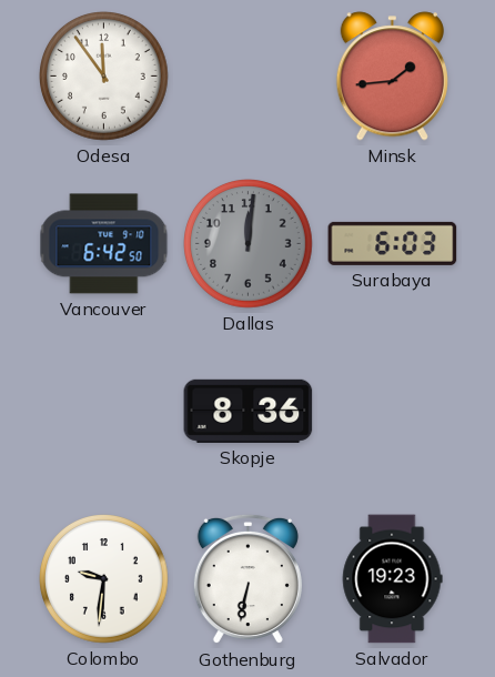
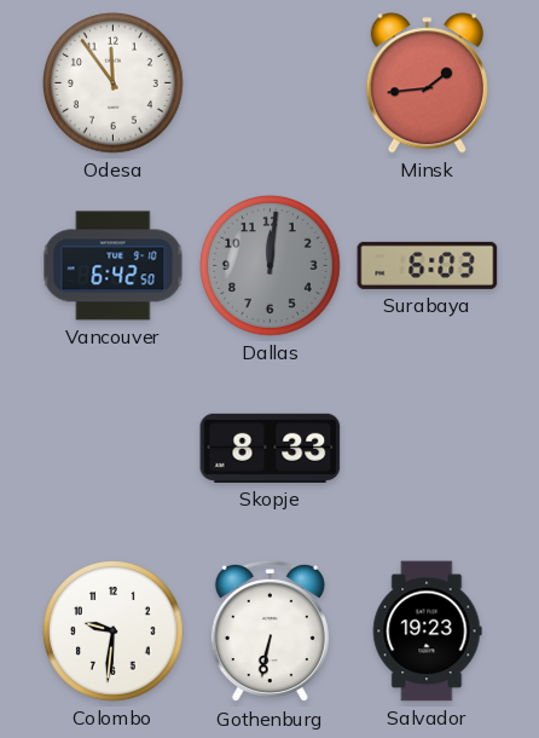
Skopje: 8:36 -> 8:33 (271, 448)
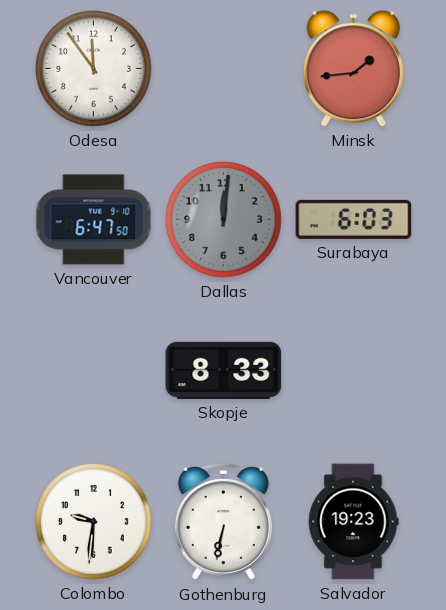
Vancouver: 6:42 -> 6:47 (94, 220)
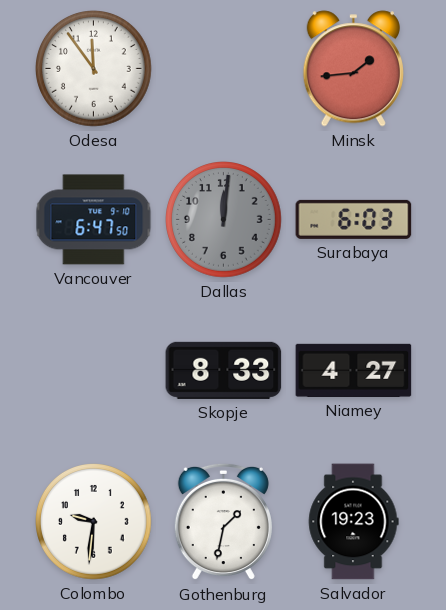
Niamey: none -> 4:27 (354, 370)
Gothenburg: 6:32 -> 1:32 (223, 522)
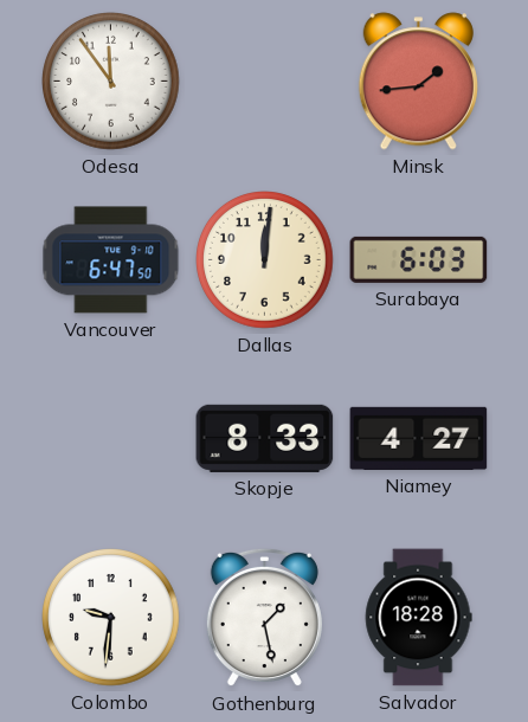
Dallas dial: grey -> cream (265, 260)
Gothenburg: 1:32 -> 1:28 (264, 618)
Salvador: 19:23 -> 18:28 (418, 618)
